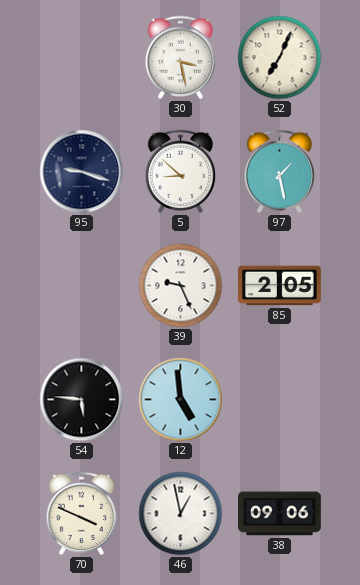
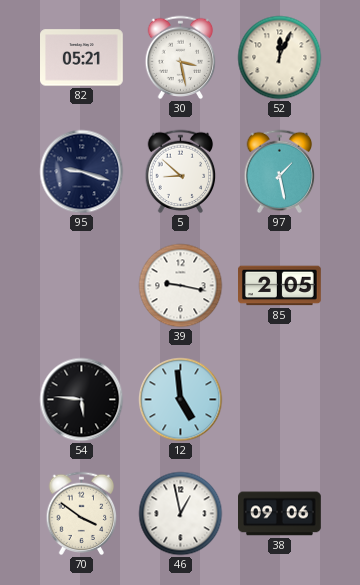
82: none -> 05:21 (82, 58)
52: 7:04 -> 12:04 (280, 58)
39: 9:26 -> 9:17 (181, 286)
70: 3:49 -> 3:51 (82, 514)
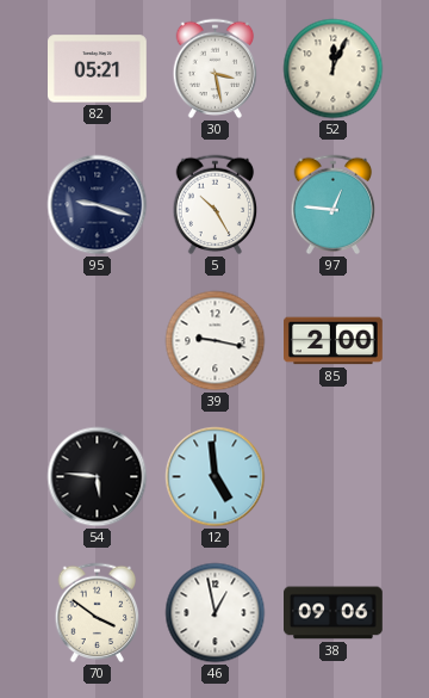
5: 8:52 -> 10:25 (216, 205)
97: 1:28 -> 12:46 (334, 205)
85: 2:05 -> 2:00 (334, 341)
